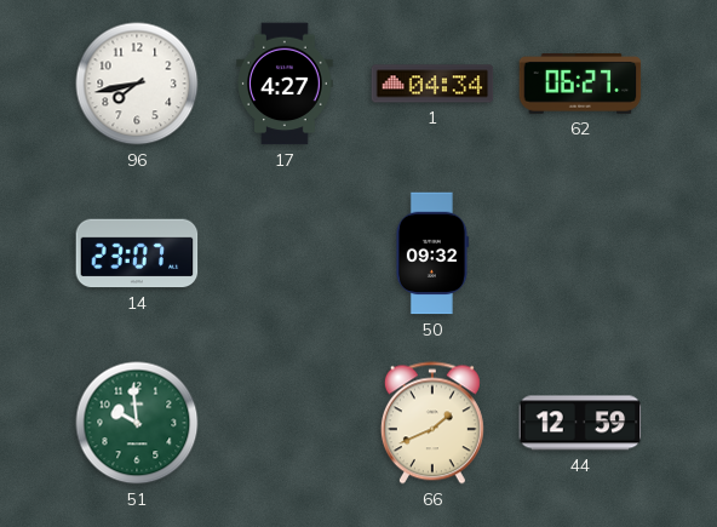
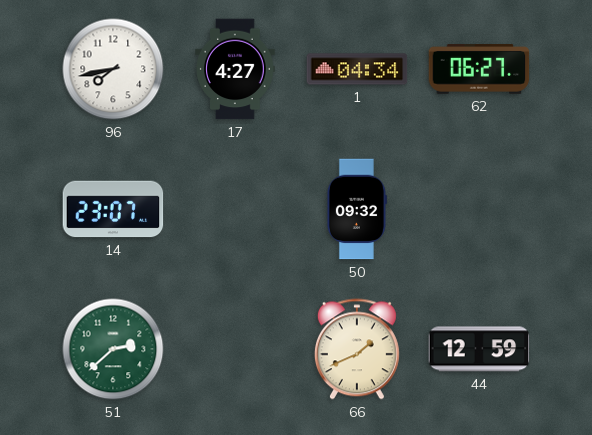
51: 9:59 -> 2:38 (113, 349)
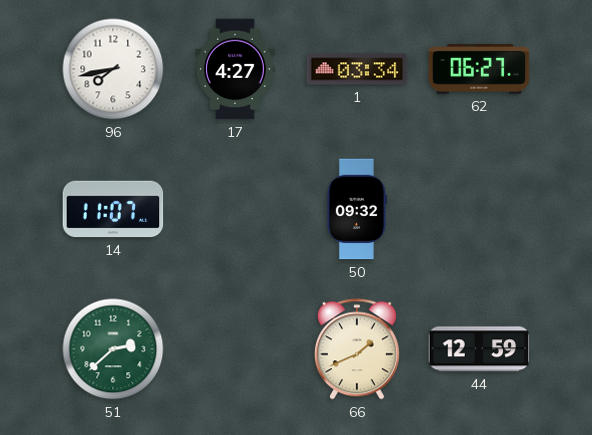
1: 04:34 -> 03:34 (357, 69)
14: 23:07 -> 11:07 (113, 209)
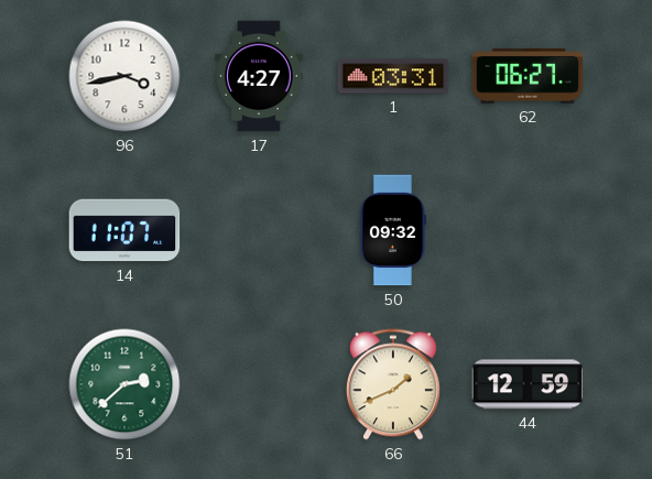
96: 7:43 -> 3:43 (124, 76)
1: 03:34 -> 03:31 (393, 76)
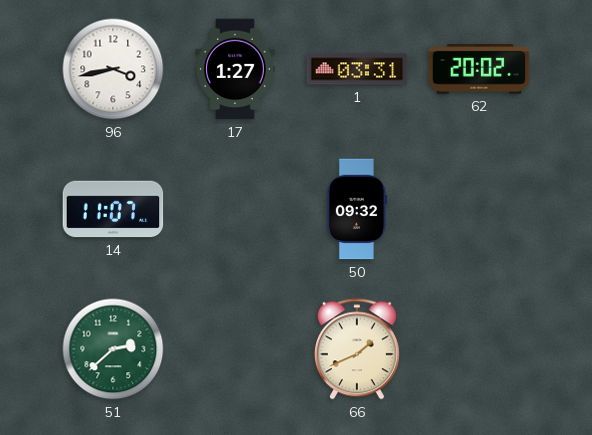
17: 4:27 -> 1:27 (235, 69)
62: 06:27 -> 20:02 (479, 69)
44: 12:59 -> none (528, 384)
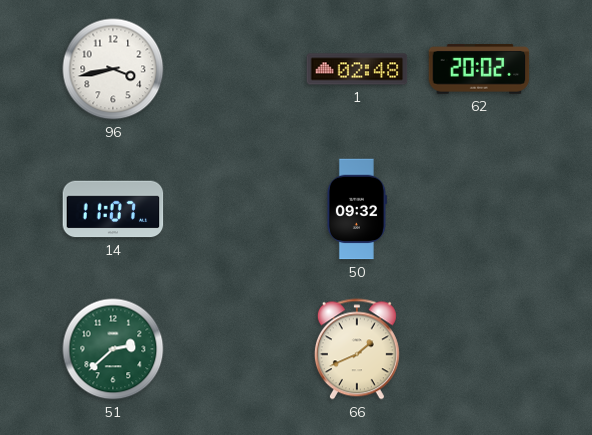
17: 1:27 -> none (235, 69)
1: 03:31 -> 02:48 (357, 69)
